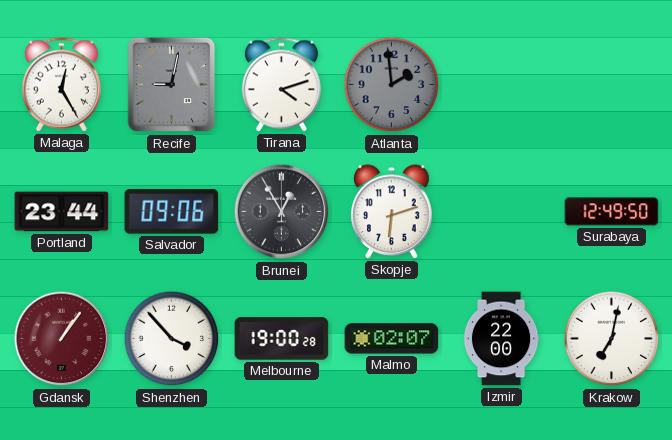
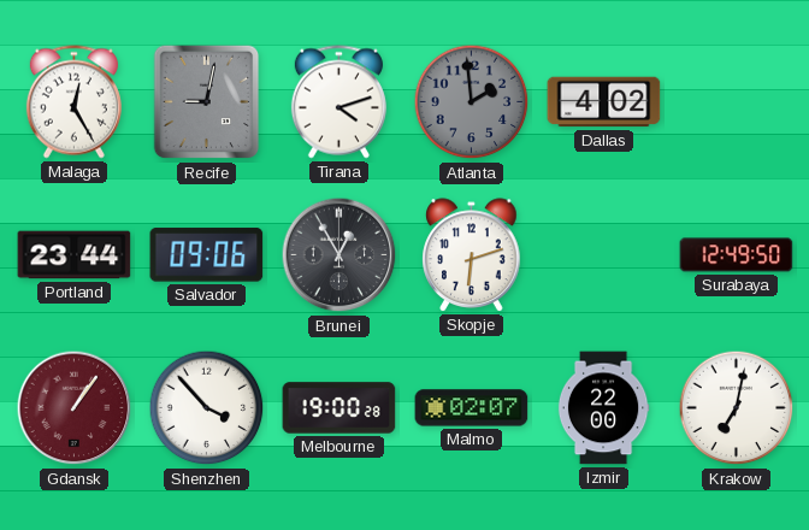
Dallas: none -> 4:02 (604, 102)
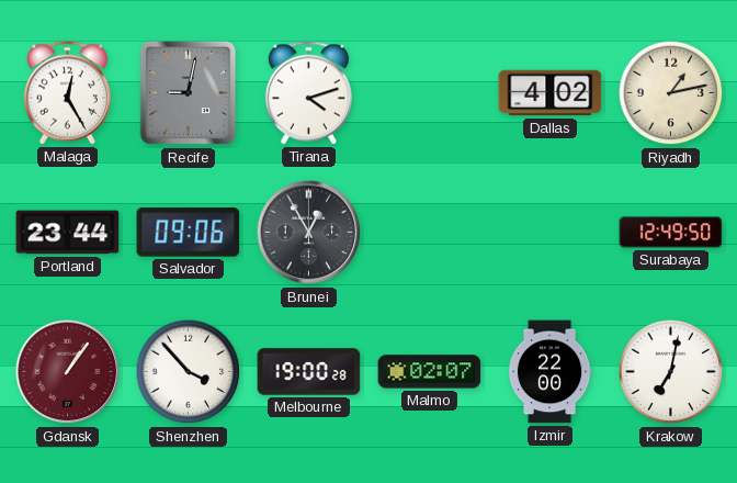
Atlanta: 1:59 -> none (472, 102)
Riyadh: none -> 1:13 (671, 93)
Skopje: 6:12 -> none (472, 255)
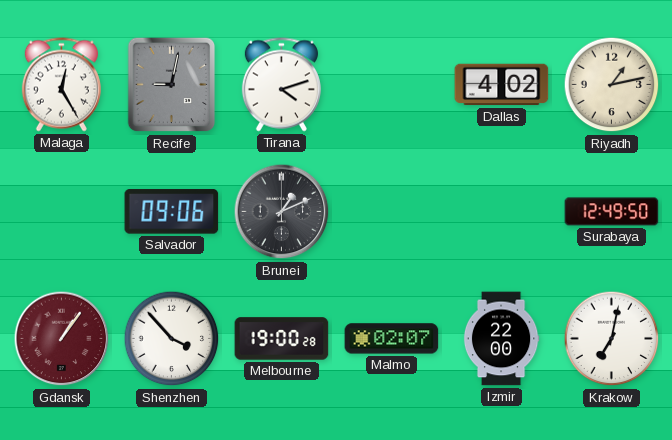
Portland: 23:44 -> none (68, 233)
Brunei: 12:55 -> 1:11 (282, 212)
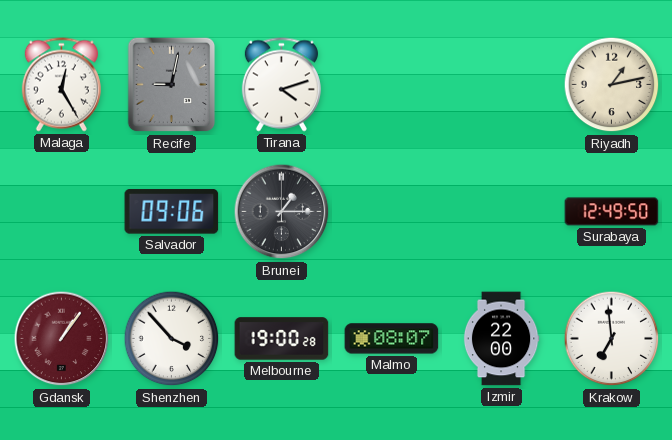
Dallas: 4:02 -> none (502, 85)
Brunei: 1:11 -> 1:15 (282, 212)
Malmo: 02:07 -> 08:07 (392, 339)
Krakow: 7:02 -> 6:59 (612, 339)
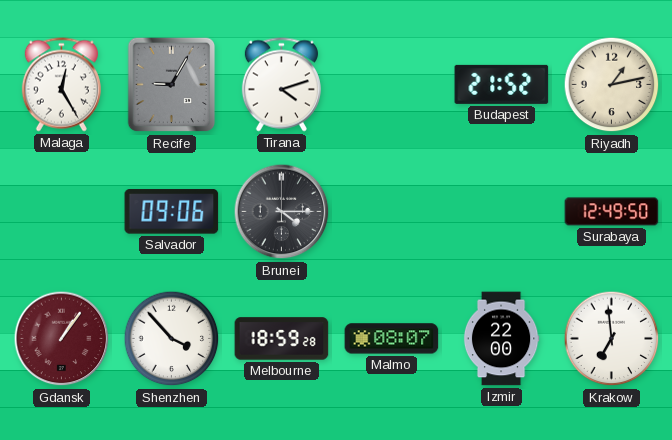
Recife: 9:02 -> 9:05 (172, 85)
Budapest: none -> 21:52 (502, 84)
Brunei: 1:15 -> 4:15 (282, 212)
Melbourne: 19:00 -> 18:59 (282, 339)
